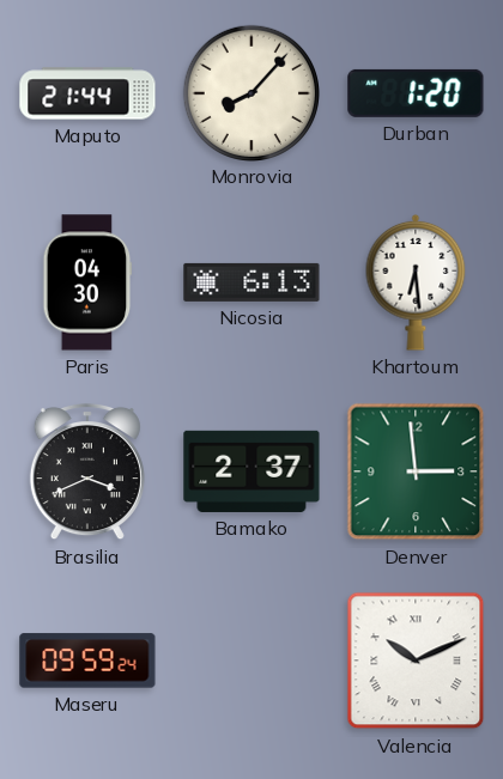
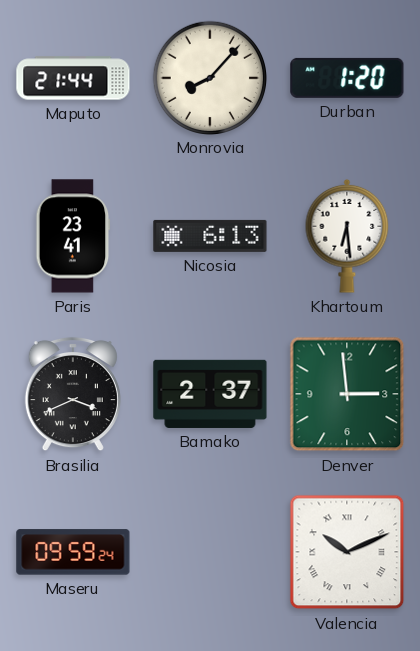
Paris: 04:30 -> 23:41 (73, 236)
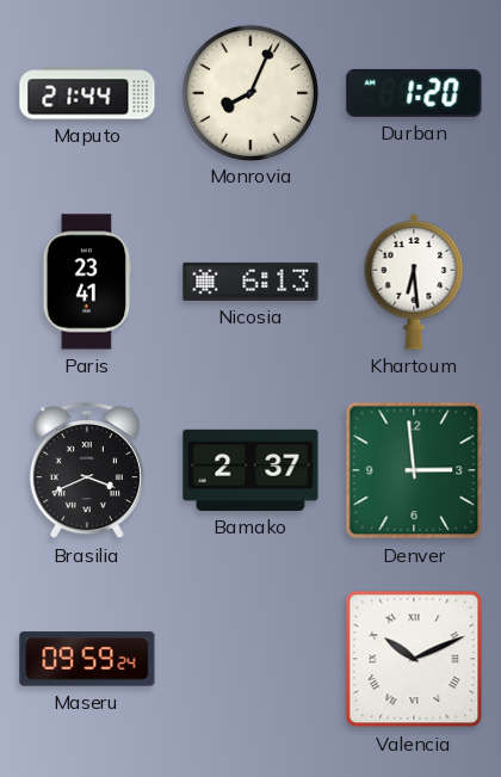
Monrovia: 8:07 -> 8:04 (249, 92)
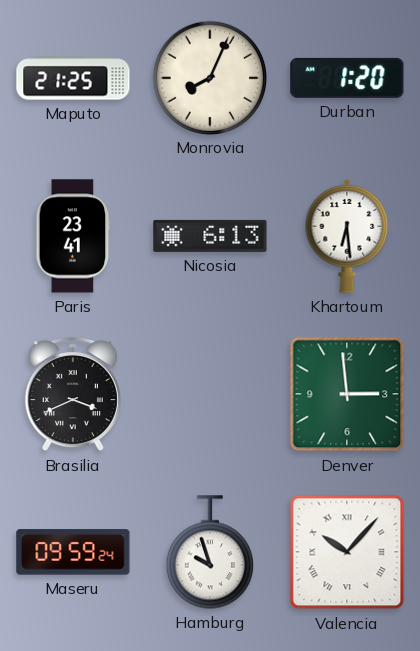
Maputo: 21:44 -> 21:25 (73, 78)
Bamako: 2:37 -> none (250, 470)
Hamburg: none -> 9:57 (210, 552)
Valencia: 10:11 -> 10:07 (347, 552)
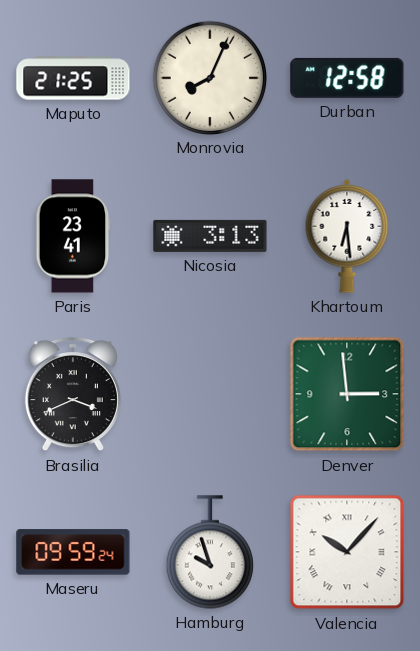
Durban: 1:20 -> 12:58 (347, 78)
Nicosia: 6:13 -> 3:13 (210, 236)
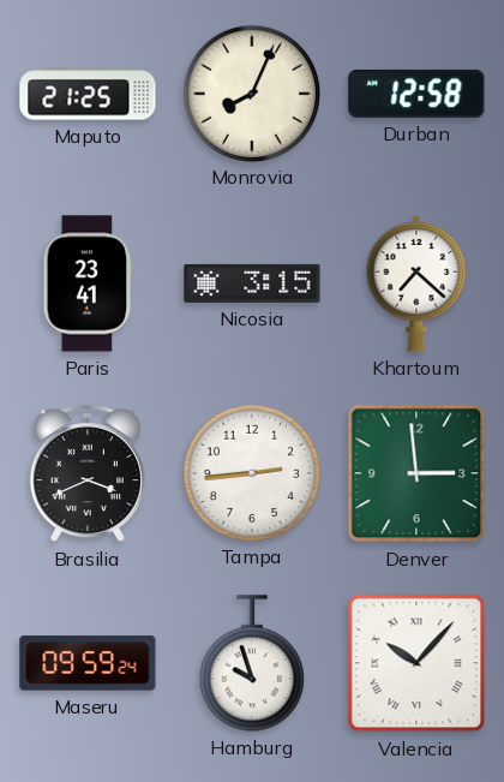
Nicosia: 3:13 -> 3:15 (252, 283)
Khartoum: 6:29 -> 7:22 (416, 283)
Tampa: none -> 2:44 (251, 472)
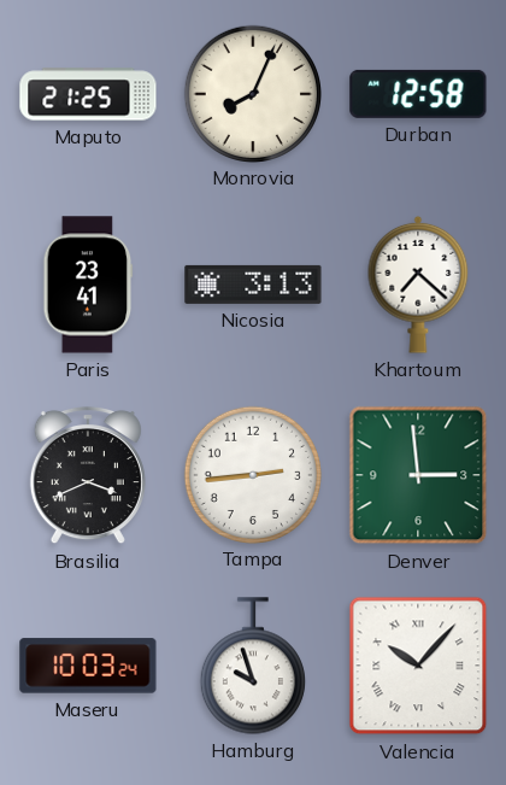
Nicosia: 3:15 -> 3:13 (253, 285)
Maseru: 09:59 -> 10:03 (88, 666)
